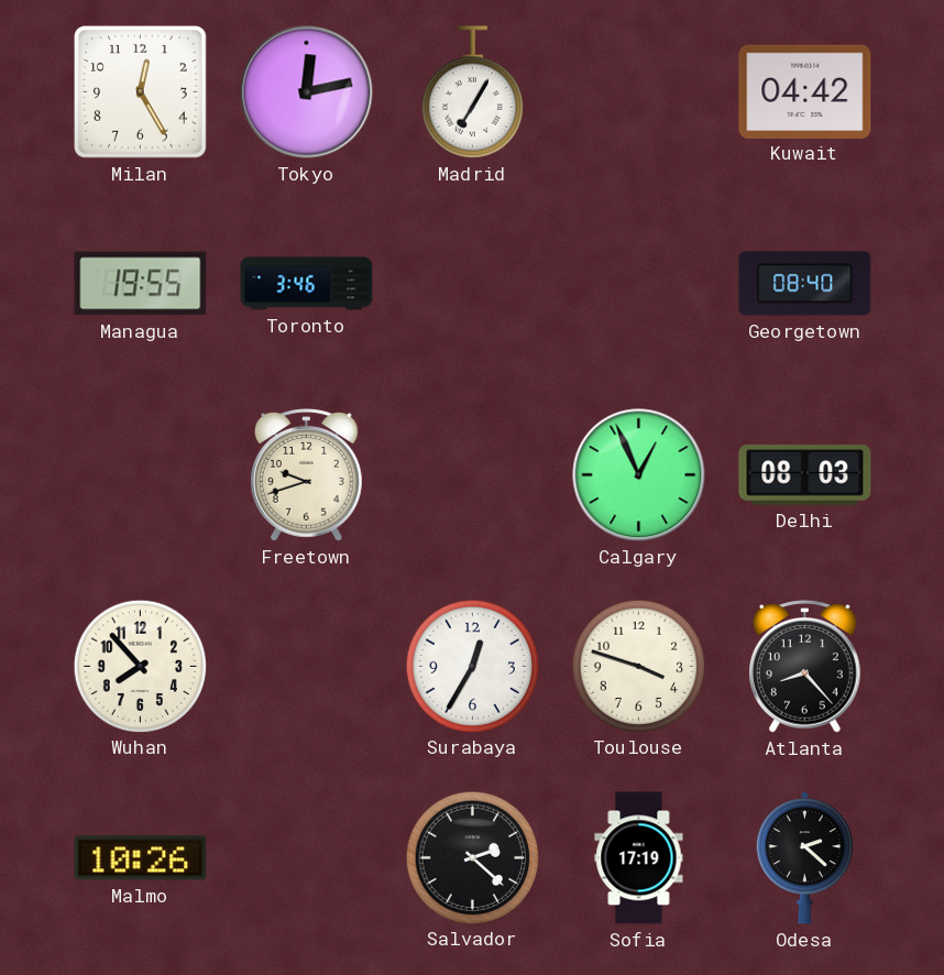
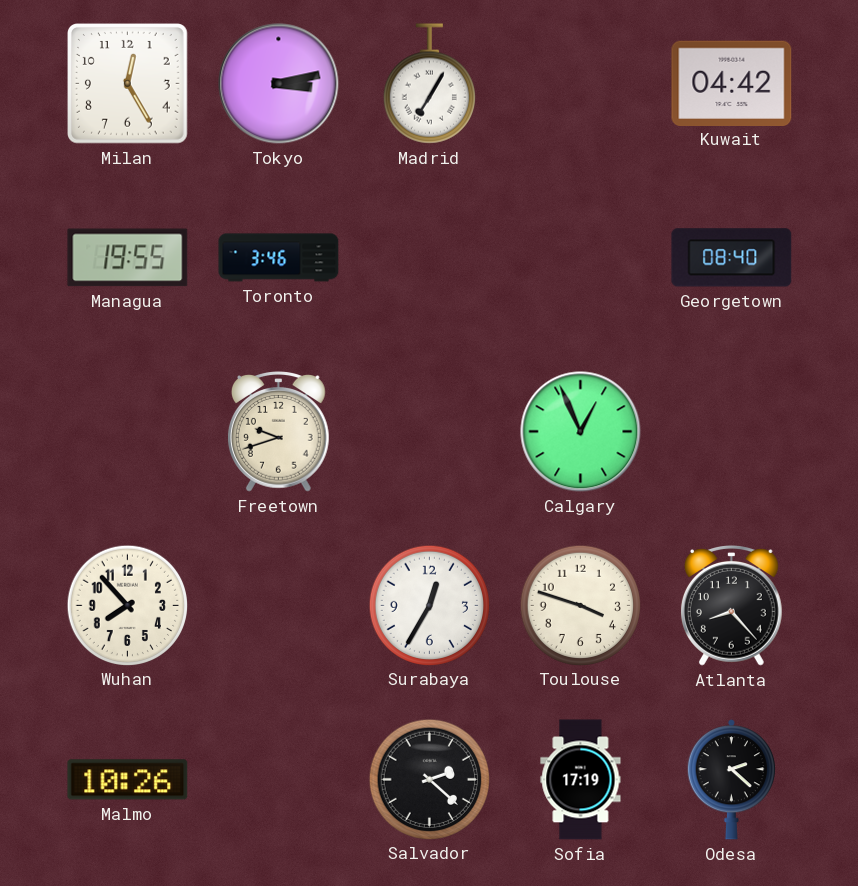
Tokyo: 12:13 -> 3:13 (279, 84)
Delhi: 08:03 -> none (805, 475)
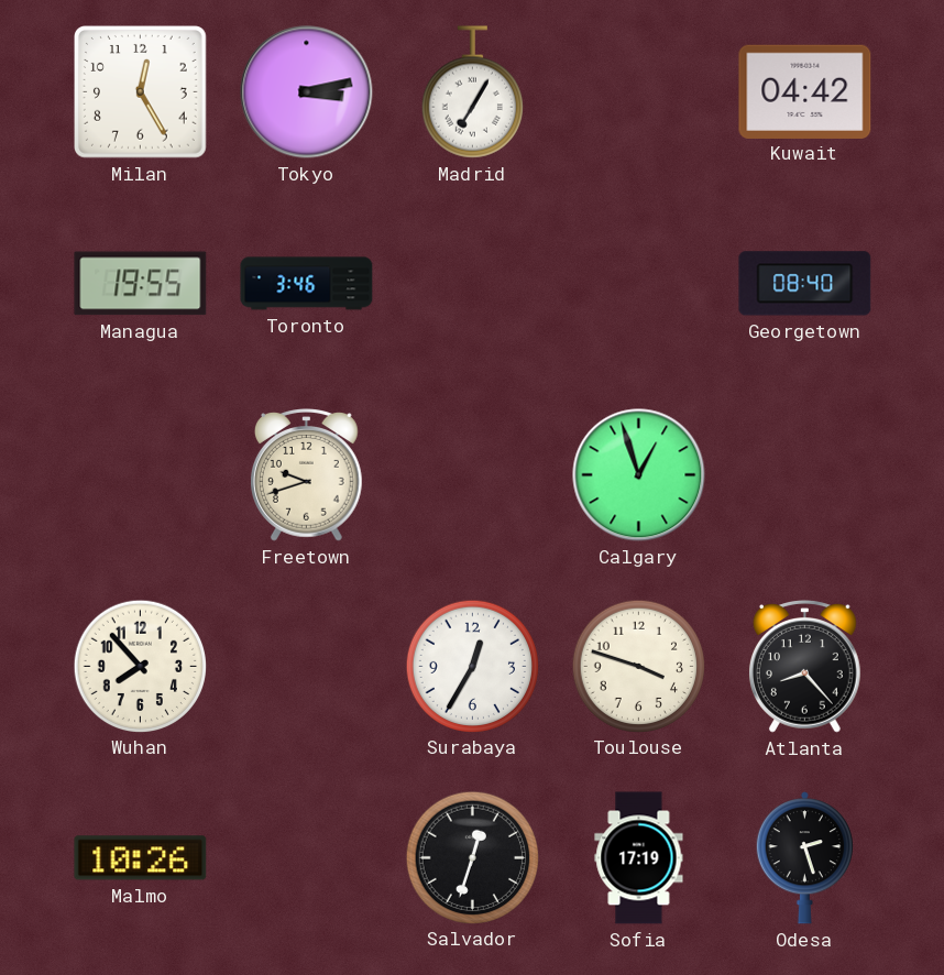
Calgary: 12:56 -> 12:57 (639, 475)
Salvador: 2:22 -> 12:33 (472, 857)
Odesa: 2:22 -> 2:27 (804, 858)
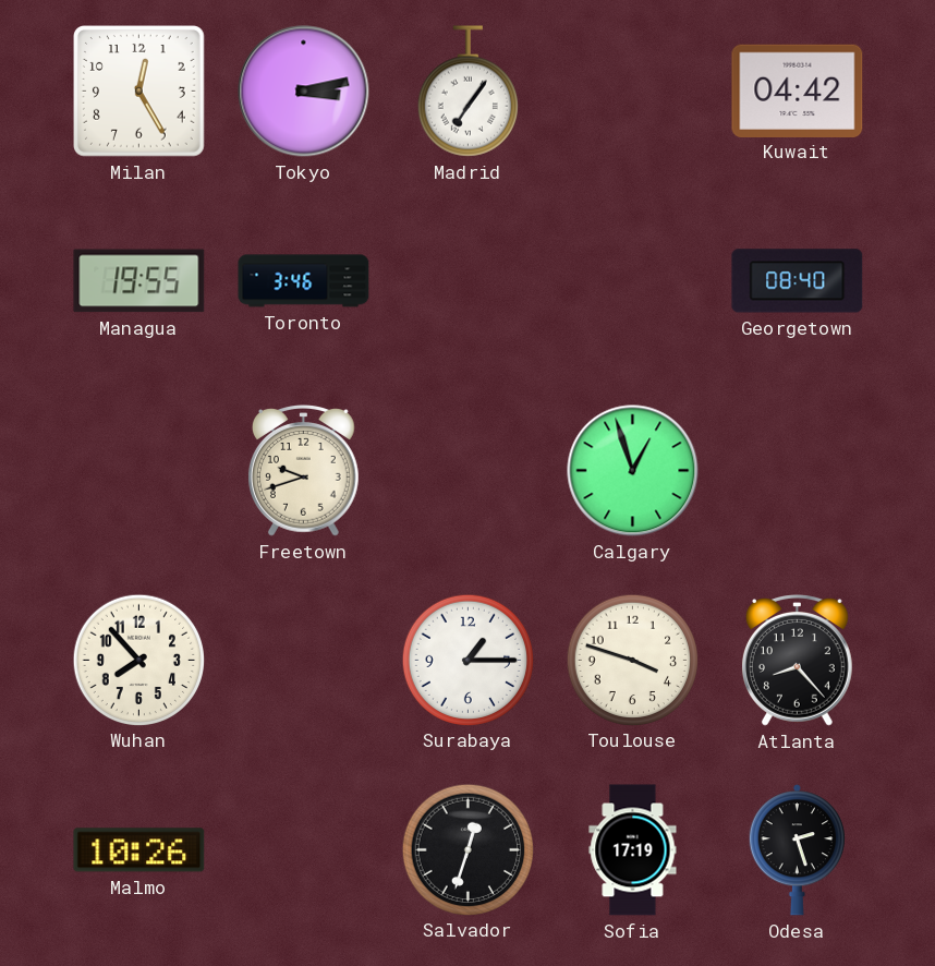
Madrid: 7:05 -> 7:06 (467, 92)
Surabaya: 12:35 -> 1:15 (467, 660)
